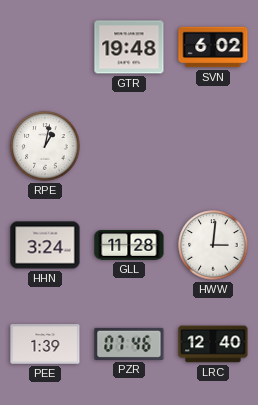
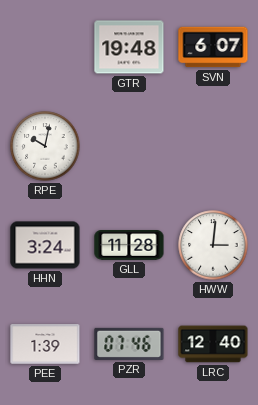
SVN: 6:02 -> 6:07 (213, 47)
RPE: 1:02 -> 10:02 (45, 146)
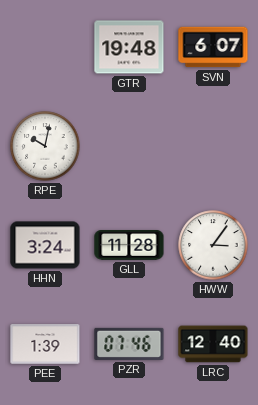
HWW: 3:01 -> 3:06 (213, 245)
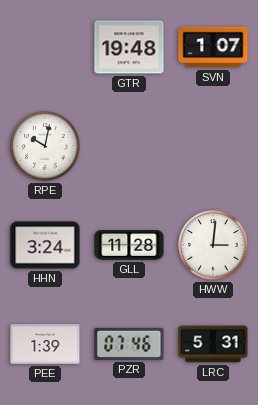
SVN: 6:07 -> 1:07 (213, 47)
HWW: 3:06 -> 3:01 (213, 245)
LRC: 12:40 -> 5:31 (213, 344)
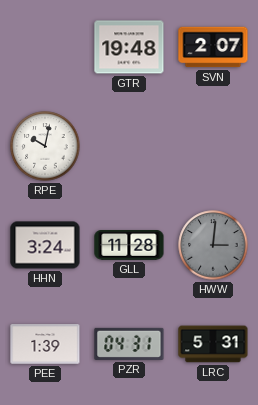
SVN: 1:07 -> 2:07 (213, 47)
HWW dial: white -> grey (213, 245)
PZR: 07:46 -> 04:31 (129, 344)
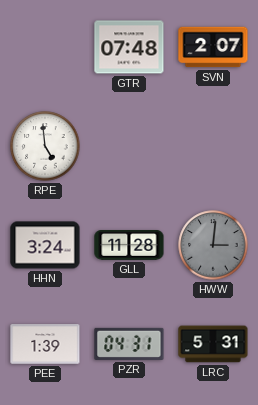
GTR: 19:48 -> 07:48 (129, 47)
RPE: 10:02 -> 4:59 (45, 146)
